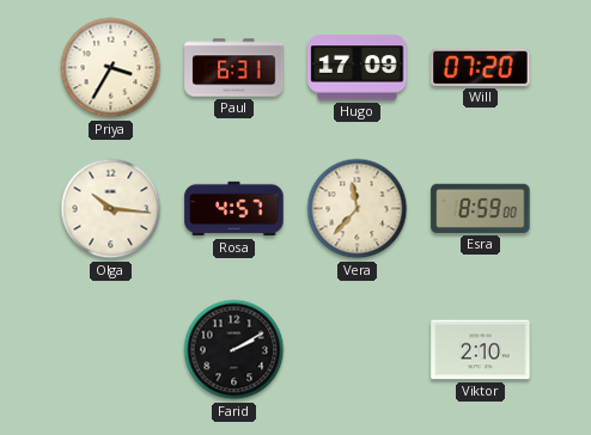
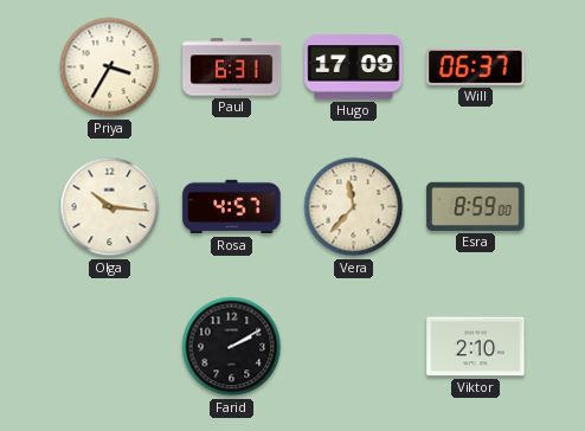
Will: 07:20 -> 06:37 (476, 66)
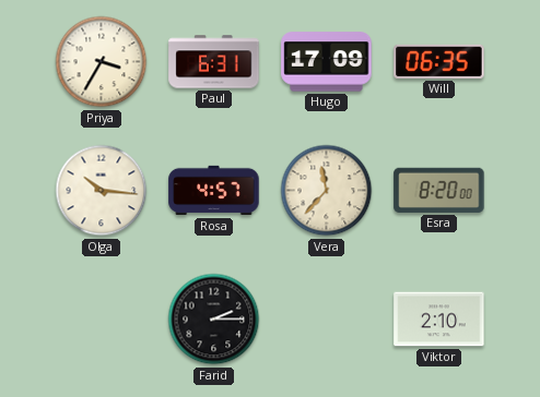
Will: 06:37 -> 06:35 (439, 61)
Esra: 8:59 -> 8:20 (439, 190)
Farid: 2:10 -> 2:15 (214, 320)
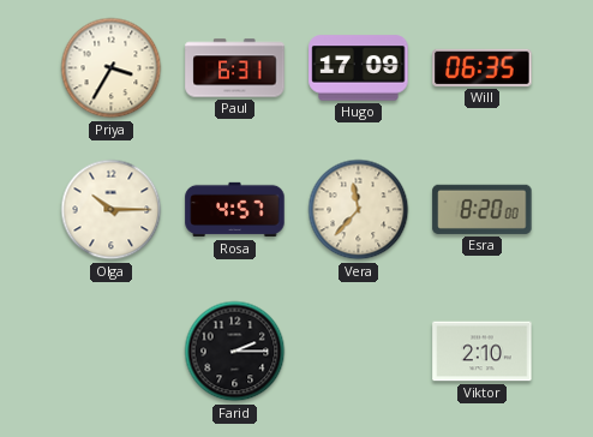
Olga: 10:16 -> 10:15 (112, 210)
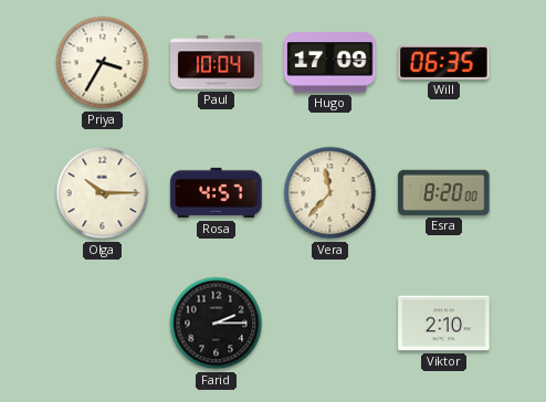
Paul: 6:31 -> 10:04 (217, 63)
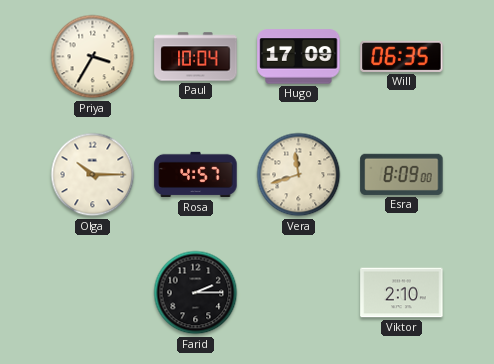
Vera: 11:37 -> 11:42 (299, 175)
Esra: 8:20 -> 8:09 (402, 174)
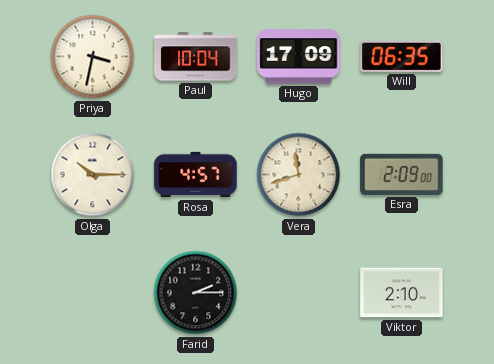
Priya: 3:35 -> 3:32 (93, 57)
Esra: 8:09 -> 2:09 (402, 174)
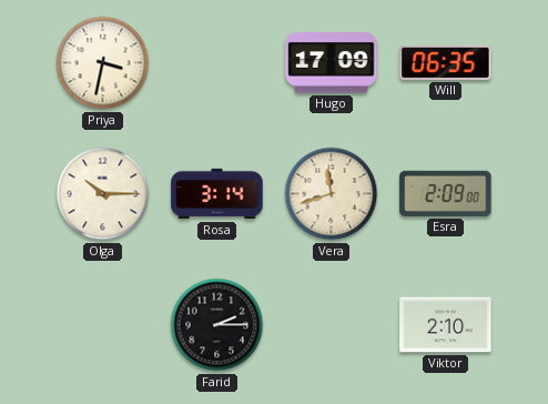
Paul: 10:04 -> none (196, 57)
Rosa: 4:57 -> 3:14 (217, 194)
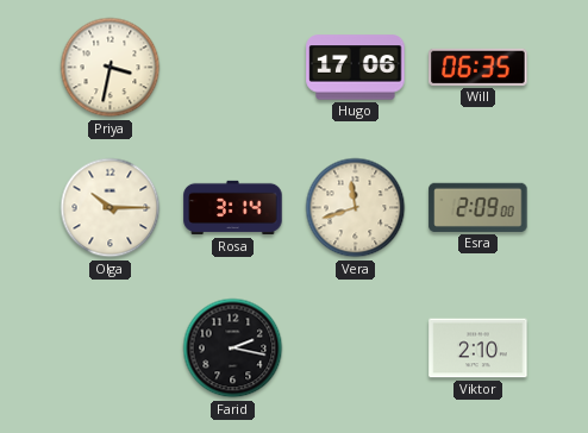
Hugo: 17:09 -> 17:06 (356, 68)
Farid: 2:15 -> 2:17 (233, 349)
